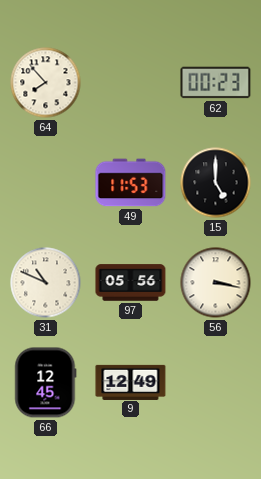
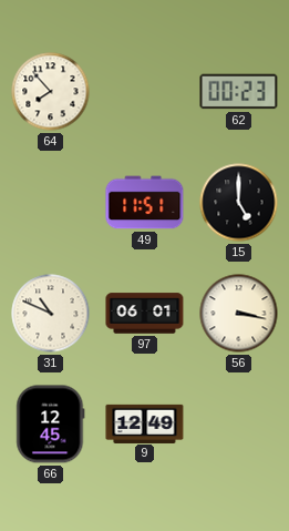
49: 11:53 -> 11:51 (145, 203)
97: 05:56 -> 06:01 (145, 314)
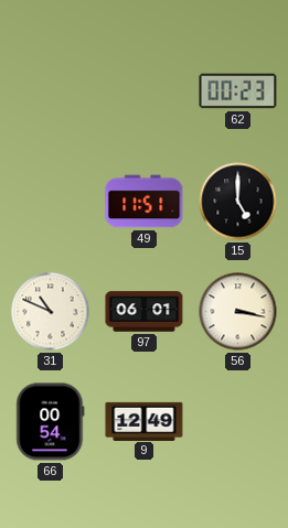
64: 7:53 -> none (51, 92)
66: 12:45 -> 00:54 (51, 422)
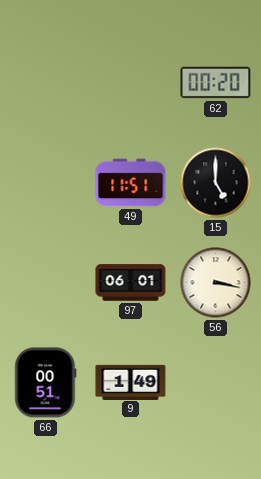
62: 00:23 -> 00:20 (216, 83)
31: 10:49 -> none (51, 312)
66: 00:54 -> 00:51 (46, 383)
9: 12:49 -> 1:49 (131, 382)
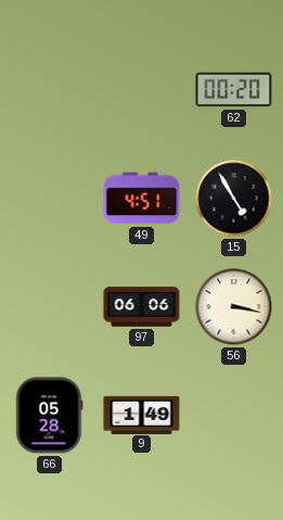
49: 11:51 -> 4:51 (142, 199)
15: 5:00 -> 4:55 (234, 199)
97: 06:01 -> 06:06 (142, 307)
66: 00:51 -> 05:28 (50, 416)
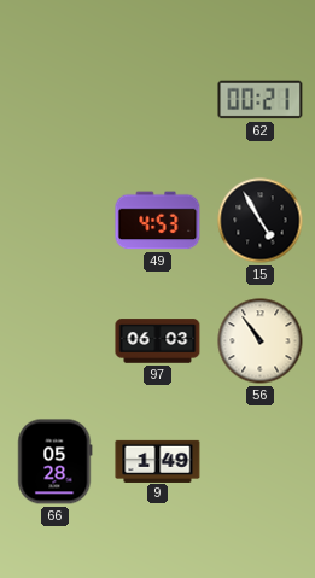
62: 00:20 -> 00:21 (261, 100)
49: 4:51 -> 4:53 (158, 221)
97: 06:06 -> 06:03 (158, 341)
56: 3:17 -> 10:54 (261, 341)
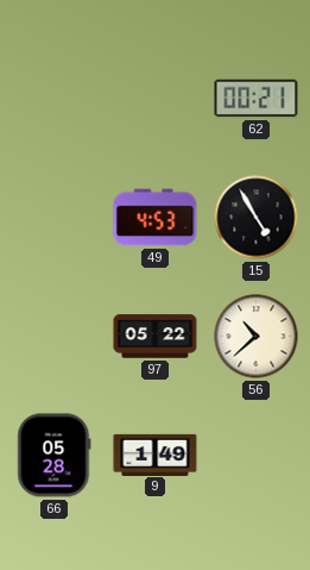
97: 06:03 -> 05:22 (156, 337)
56: 10:54 -> 10:38 (257, 337)
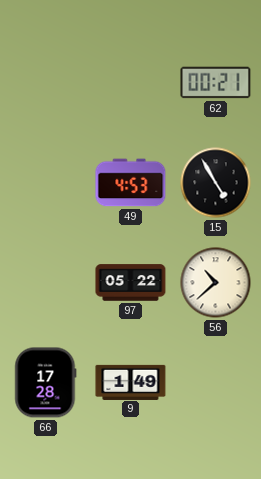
66: 05:28 -> 17:28 (46, 383)
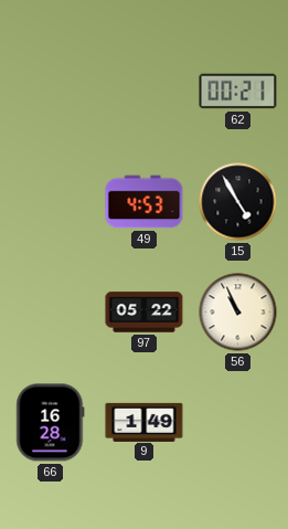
56: 10:38 -> 10:56 (238, 313)
66: 17:28 -> 16:28 (51, 423)
